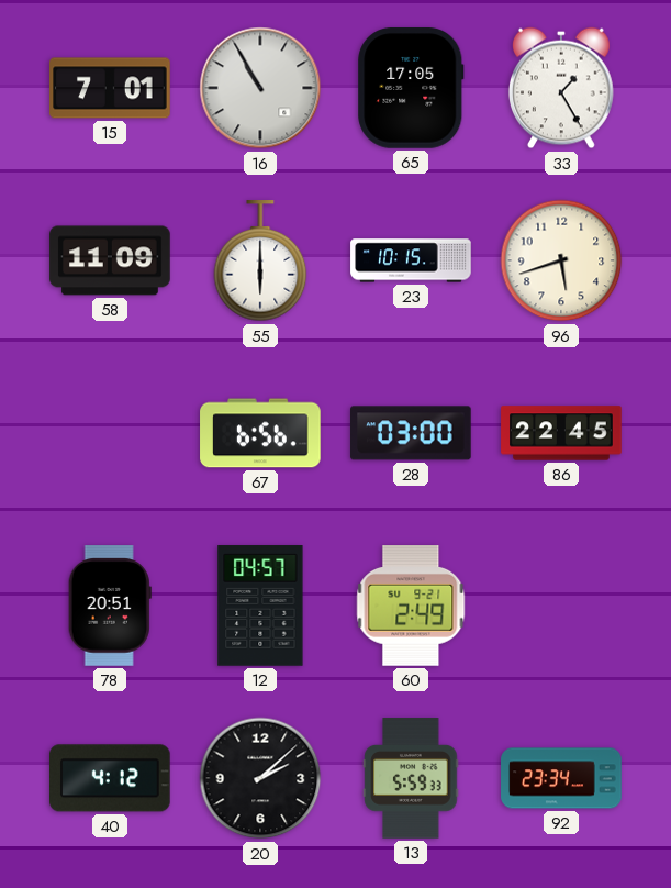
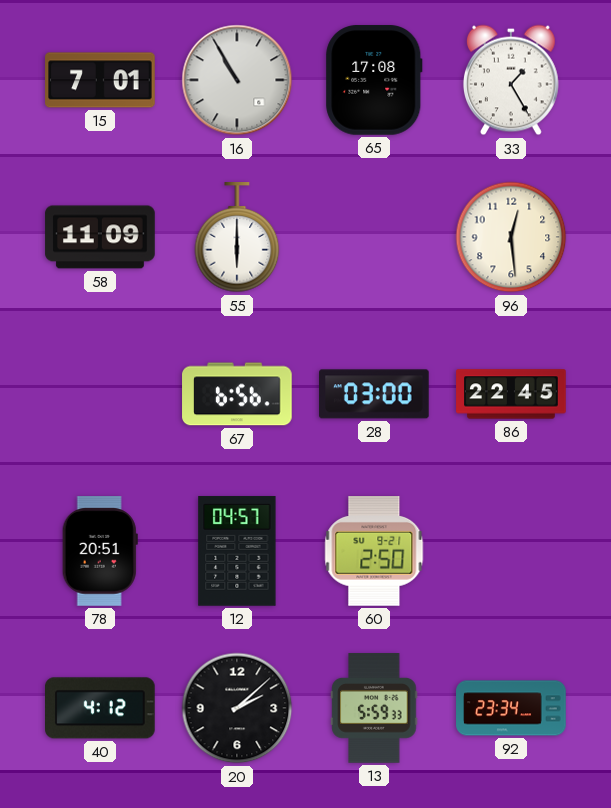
65: 17:05 -> 17:08 (374, 80)
23: 10:15 -> none (411, 260)
96: 5:42 -> 12:29 (511, 237)
60: 2:49 -> 2:50 (374, 552)
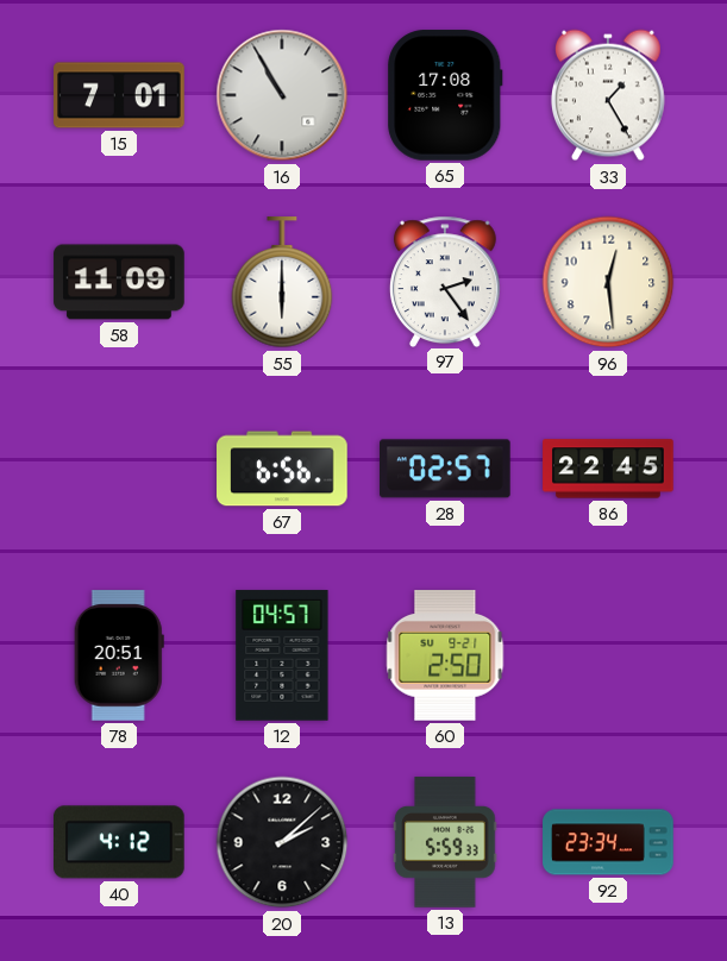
97: none -> 2:24 (445, 281)
28: 03:00 -> 02:57 (446, 469)
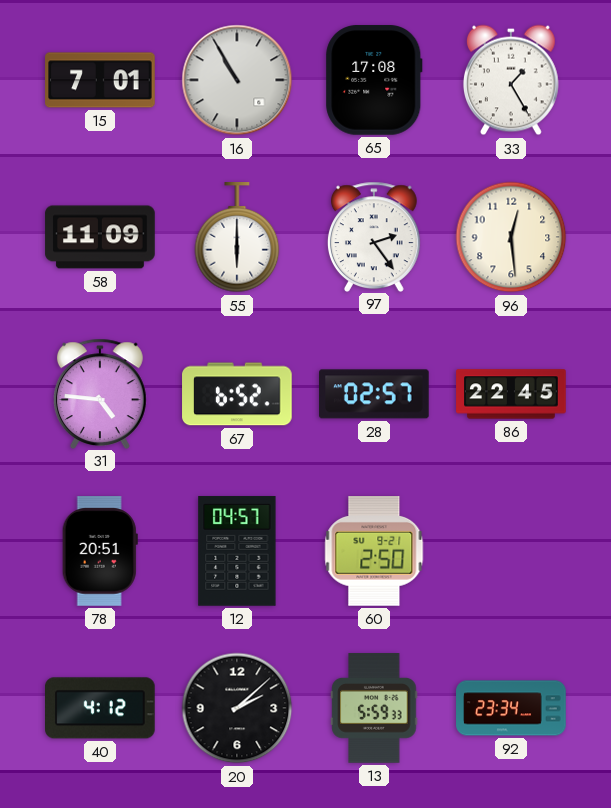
31: none -> 4:46 (100, 393)
67: 6:56 -> 6:52 (237, 394)
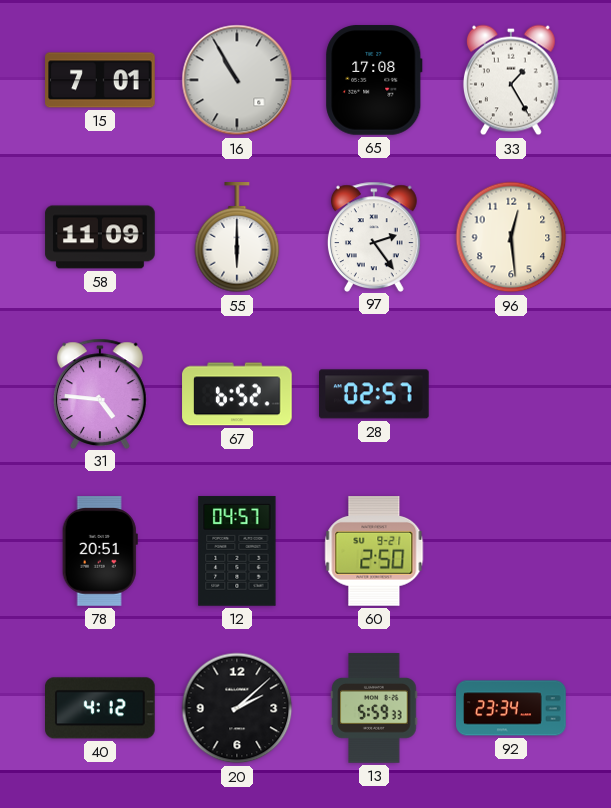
86: 22:45 -> none (511, 394)
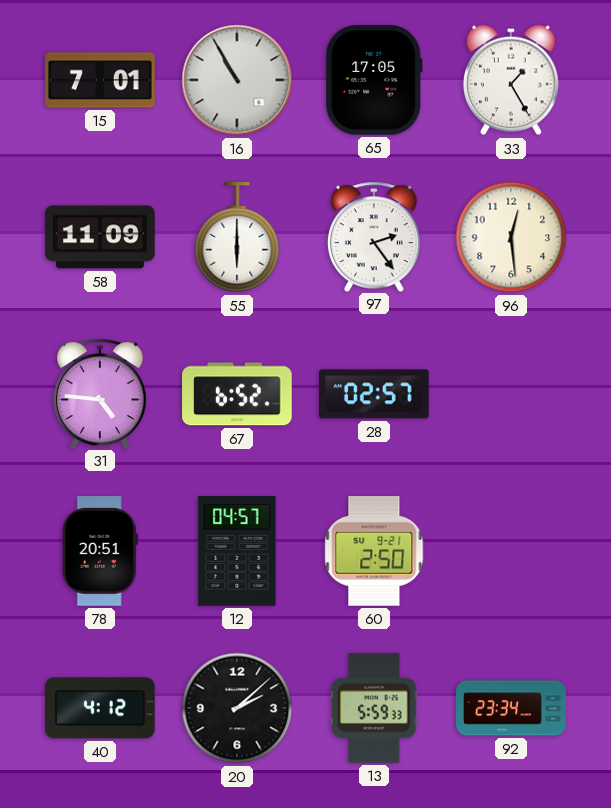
65: 17:08 -> 17:05 (374, 80)
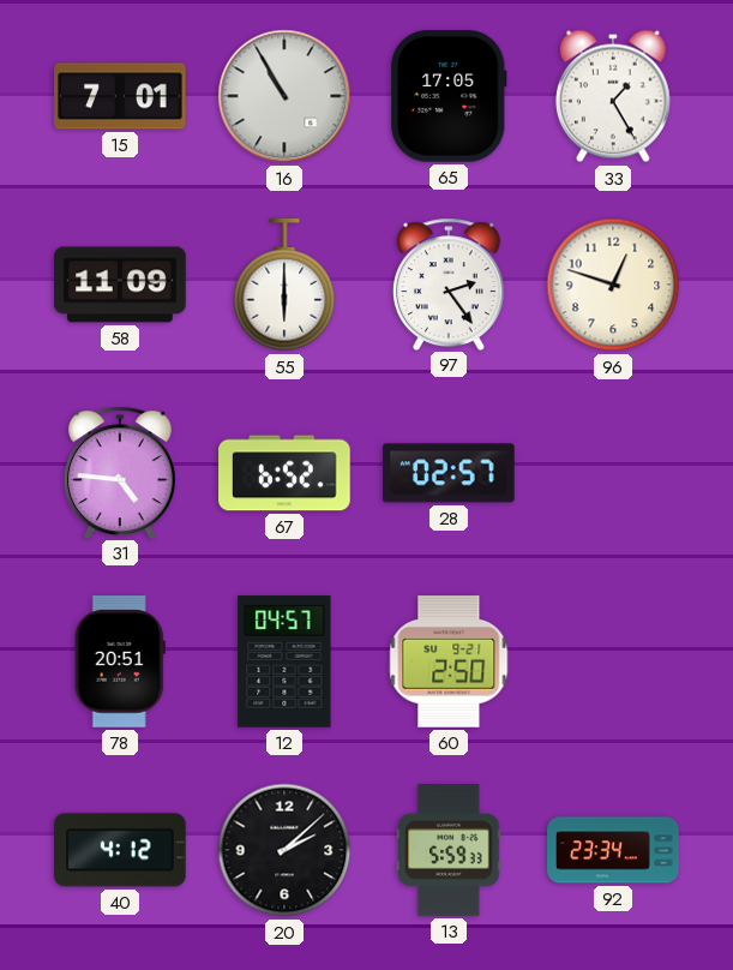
96: 12:29 -> 12:48 (613, 285)
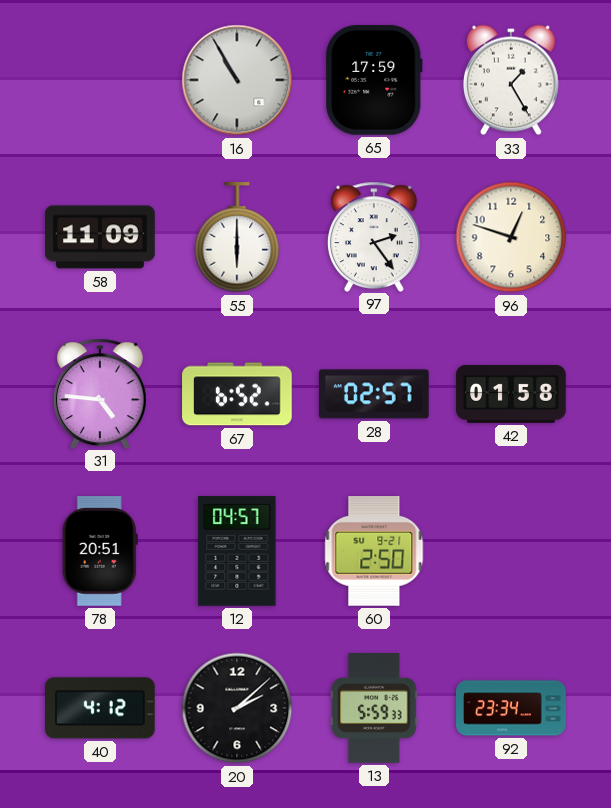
15: 7:01 -> none (120, 96)
65: 17:05 -> 17:59 (374, 80)
42: none -> 01:58 (511, 394)
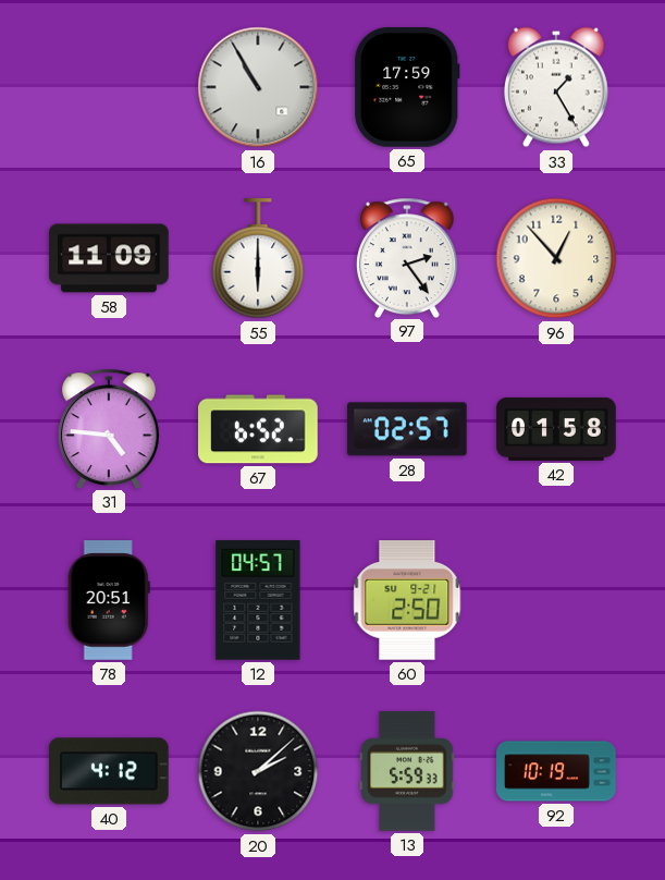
96: 12:48 -> 12:53 (556, 258)
92: 23:34 -> 10:19 (556, 771)
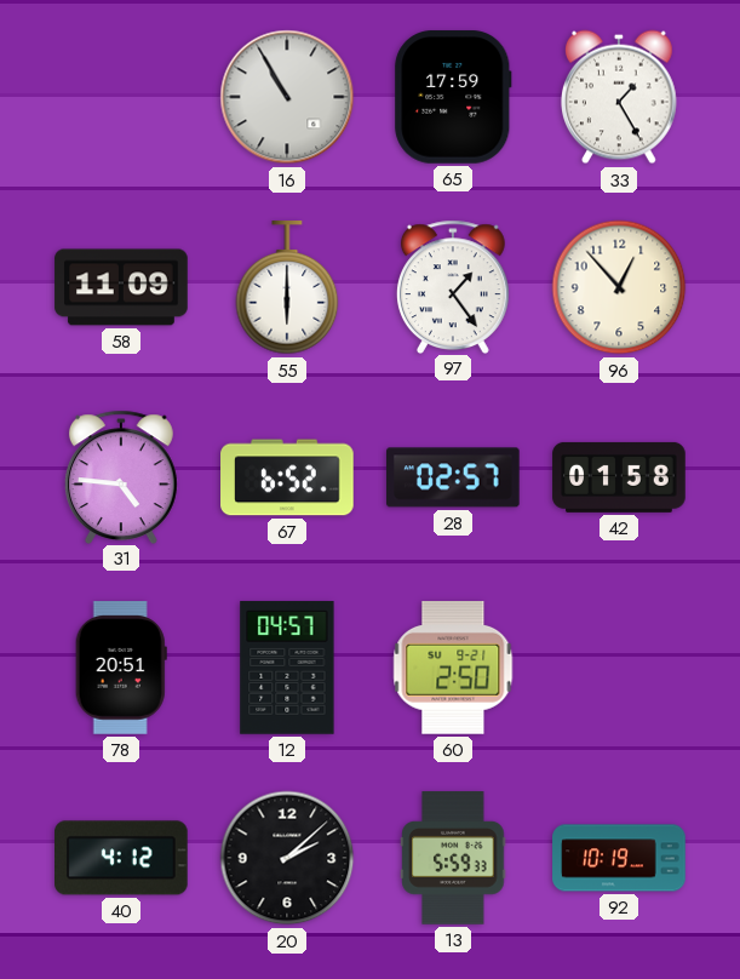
97: 2:24 -> 1:24 (453, 286)
